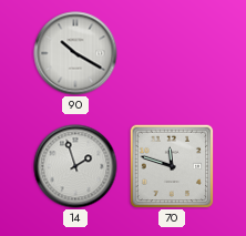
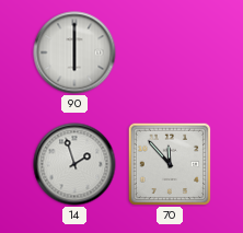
90: 10:20 -> 6:00 (74, 53)
70: 11:48 -> 11:53 (170, 164)
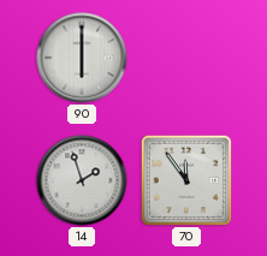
70: 11:53 -> 11:54 (186, 180)
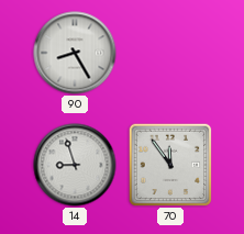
90: 6:00 -> 8:25 (75, 53)
14: 1:57 -> 8:57 (75, 165)
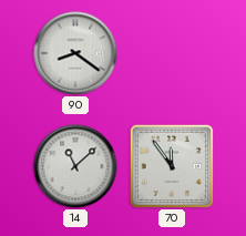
90: 8:25 -> 8:21 (75, 53)
14: 8:57 -> 11:08 (75, 166)
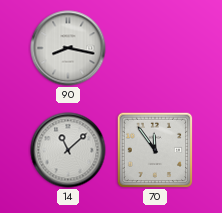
90: 8:21 -> 8:17 (68, 48)
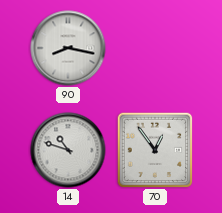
14: 11:08 -> 10:48 (68, 150)
70: 11:54 -> 12:54 (155, 150)
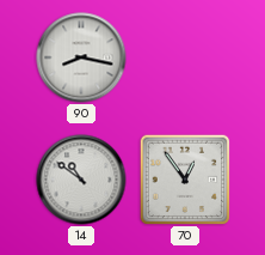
14: 10:48 -> 10:51 (81, 180)
